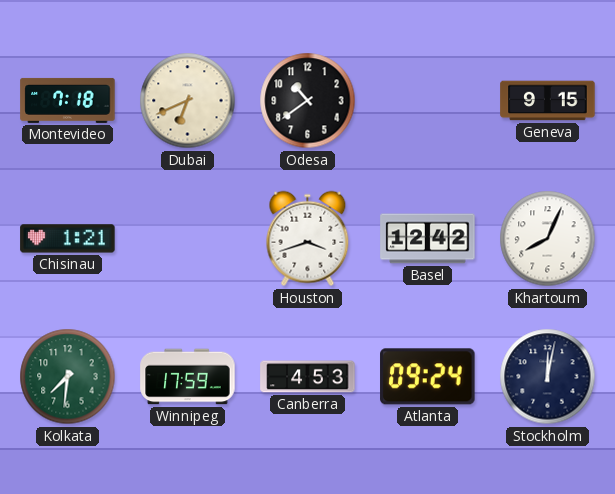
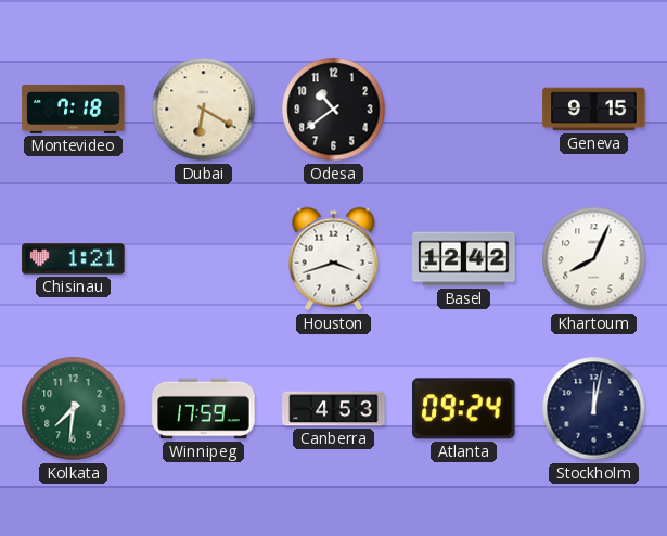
Dubai: 6:41 -> 6:20 (204, 110)
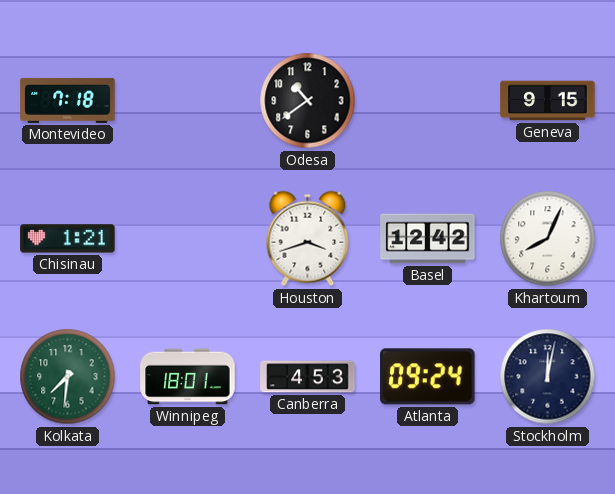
Dubai: 6:20 -> none (204, 110)
Winnipeg: 17:59 -> 18:01 (188, 377)
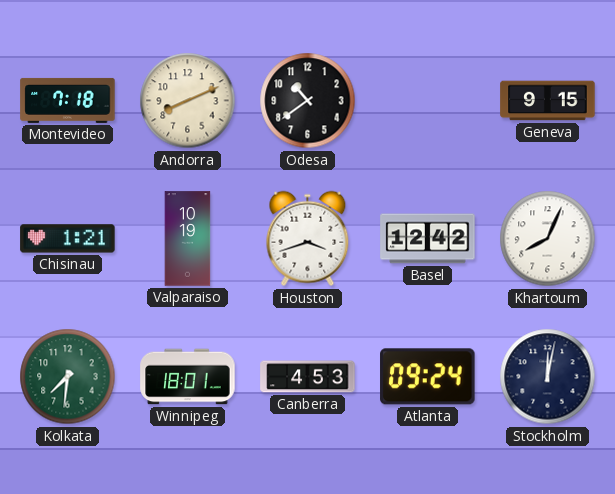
Andorra: none -> 8:11 (188, 101)
Valparaiso: none -> 10:19 (188, 239)
